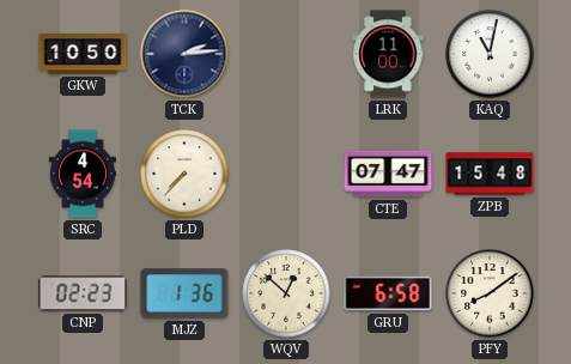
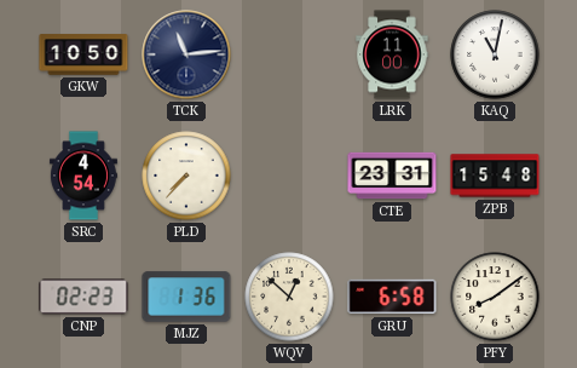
TCK: 2:14 -> 11:14 (186, 54)
CTE: 07:47 -> 23:31 (392, 176)
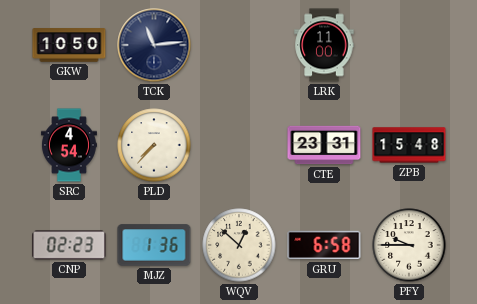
KAQ: 11:02 -> none (495, 54)
PFY: 8:09 -> 9:45 (409, 245)
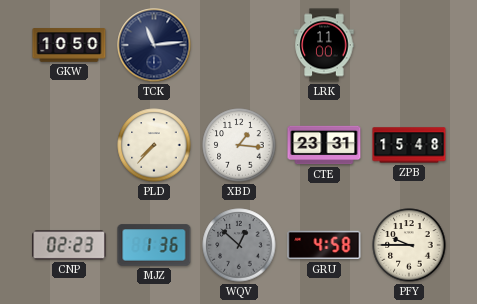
SRC: 4:54 -> none (69, 145)
XBD: none -> 1:16 (239, 145)
WQV dial: cream -> grey (239, 245)
GRU: 6:58 -> 4:58 (324, 245)
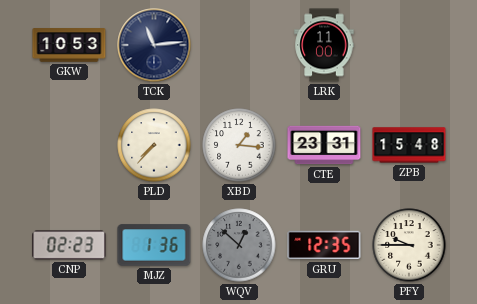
GKW: 10:50 -> 10:53 (69, 45)
GRU: 4:58 -> 12:35 (324, 245)
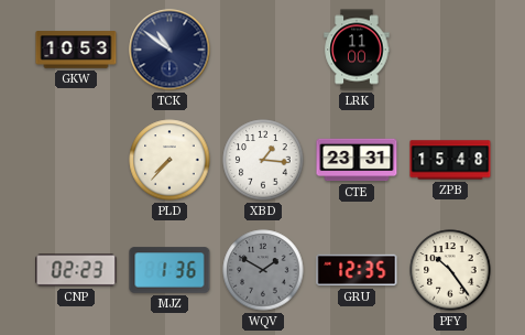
TCK: 11:14 -> 10:51 (169, 50)
WQV: 12:52 -> 1:50 (263, 270)
PFY: 9:45 -> 10:24 (450, 270)
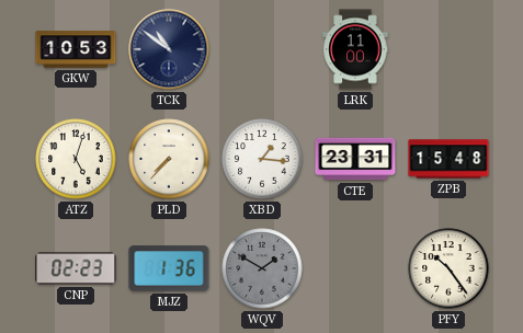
ATZ: none -> 5:03 (76, 159)
GRU: 12:35 -> none (357, 270)
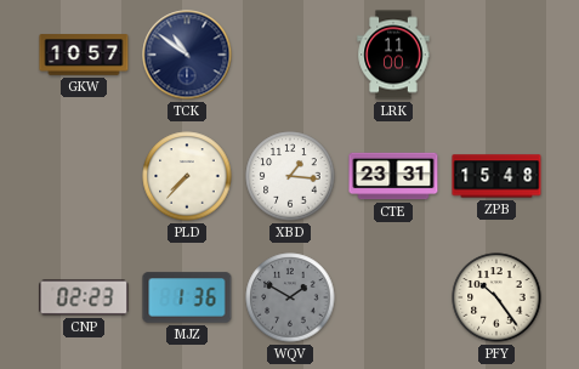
GKW: 10:53 -> 10:57 (84, 55)
ATZ: 5:03 -> none (76, 159)
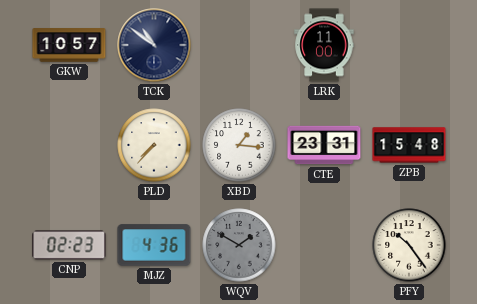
MJZ: 1:36 -> 4:36 (154, 245)
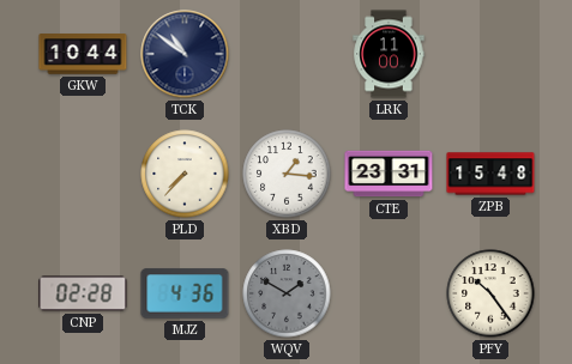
GKW: 10:57 -> 10:44 (83, 54)
CNP: 02:23 -> 02:28 (83, 293)
